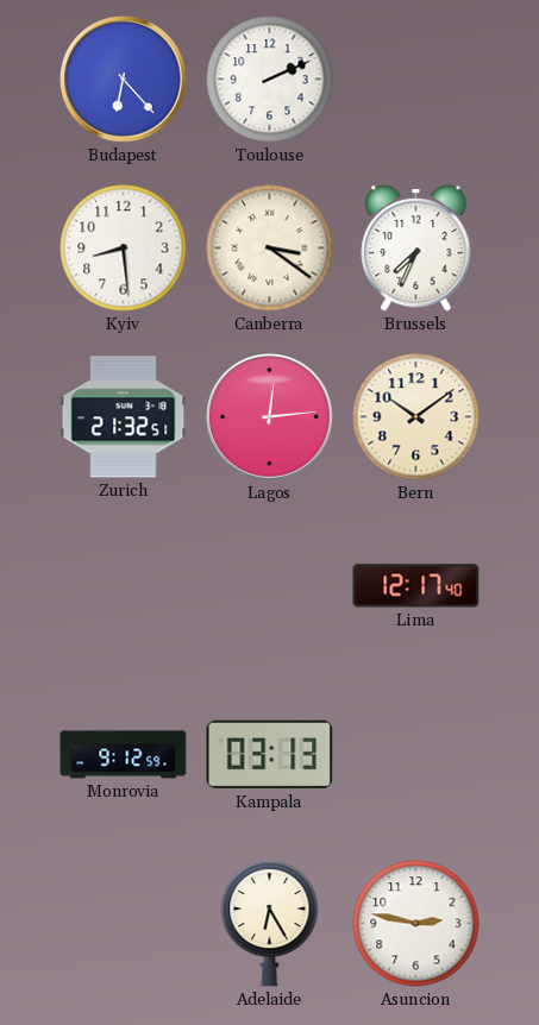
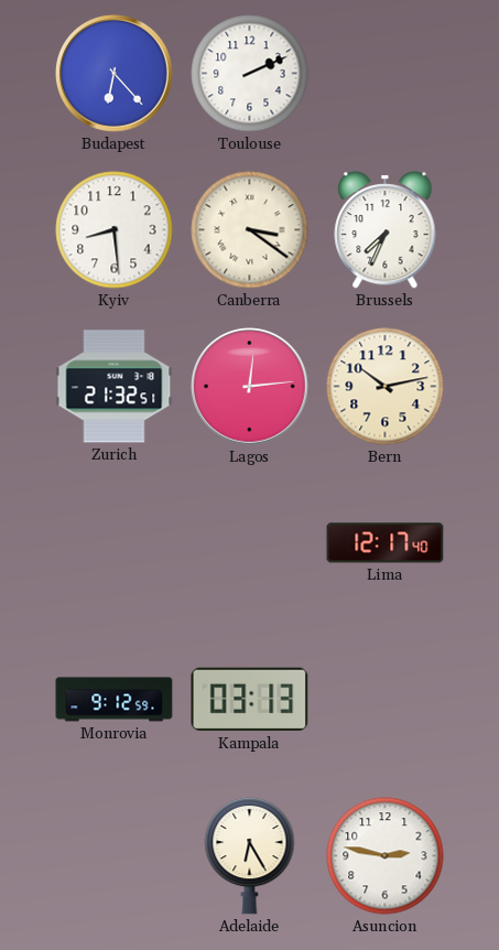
Bern: 10:09 -> 10:13 (386, 387)
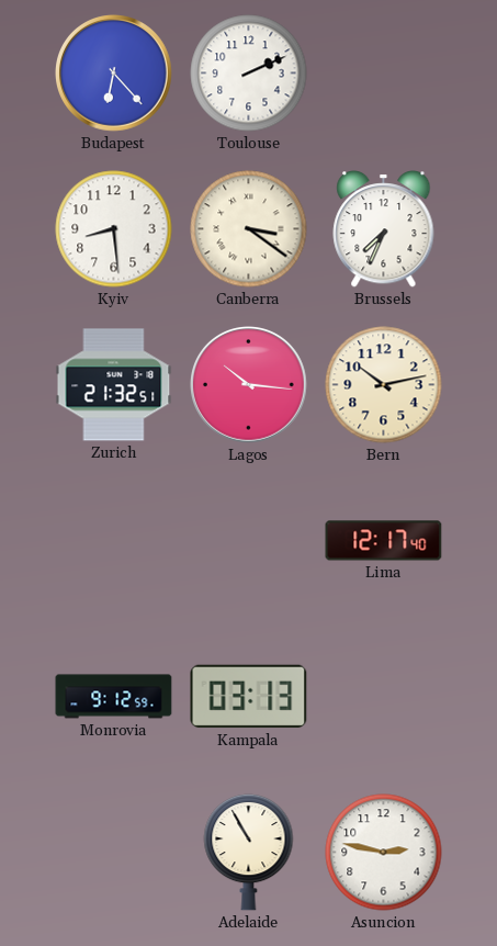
Lagos: 12:14 -> 10:16 (249, 385)
Adelaide: 6:25 -> 10:55 (249, 852)
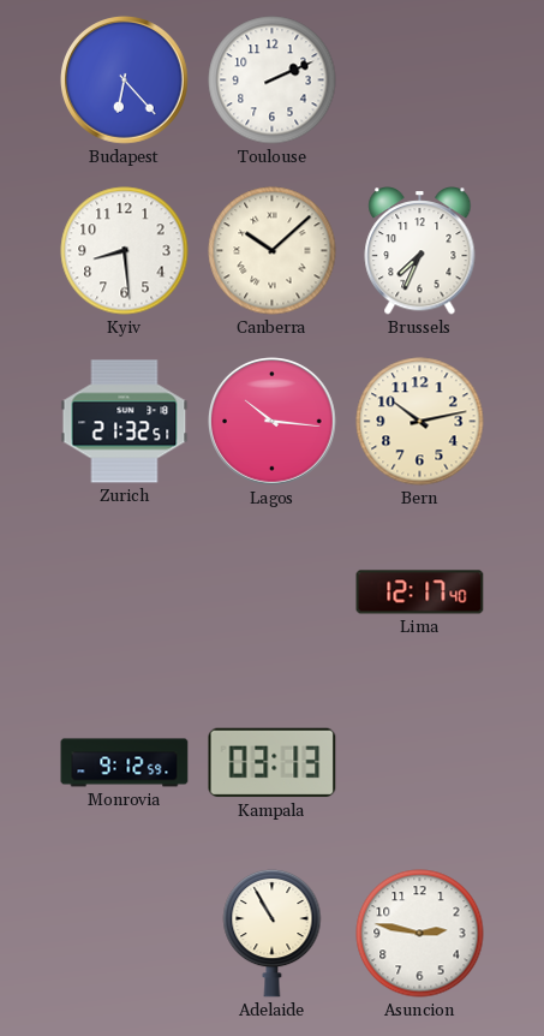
Canberra: 3:21 -> 10:08 (273, 251)
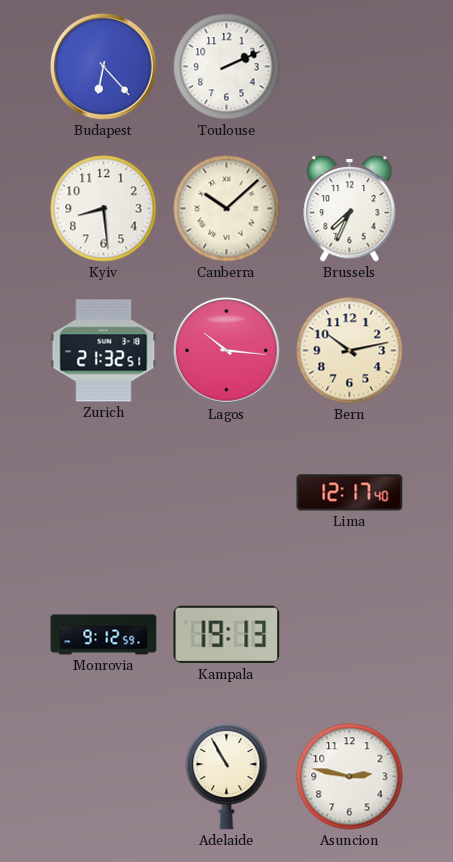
Kampala: 03:13 -> 19:13 (227, 635)
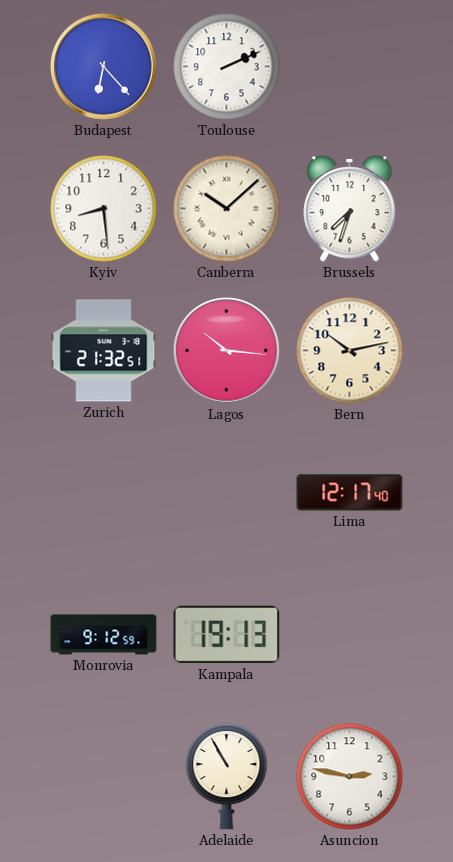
Brussels: 7:34 -> 7:33 (350, 209)
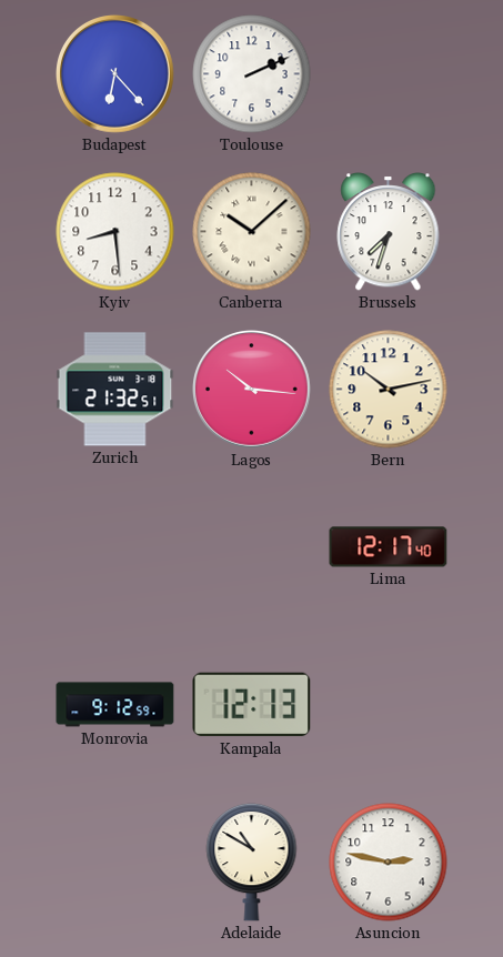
Kampala: 19:13 -> 12:13 (252, 705)
Adelaide: 10:55 -> 10:50 (252, 862)
